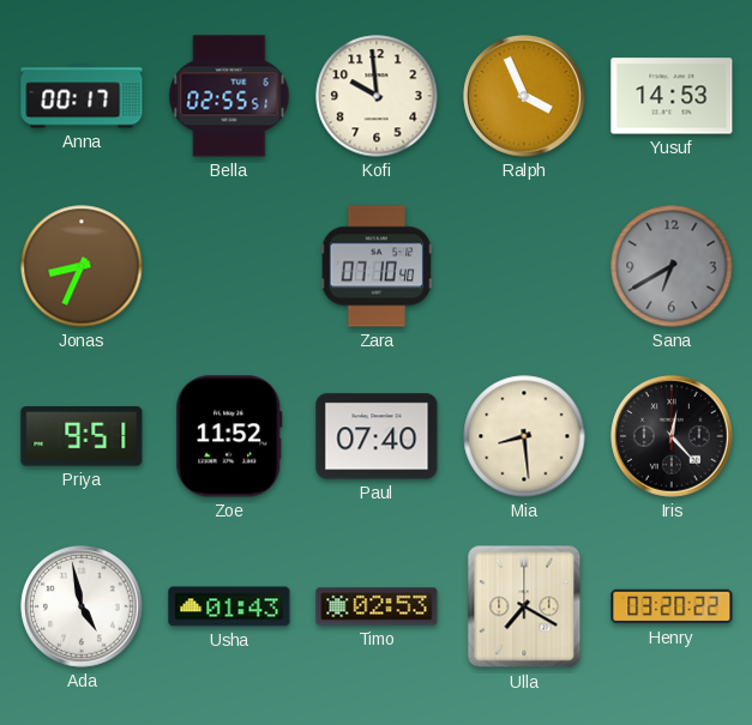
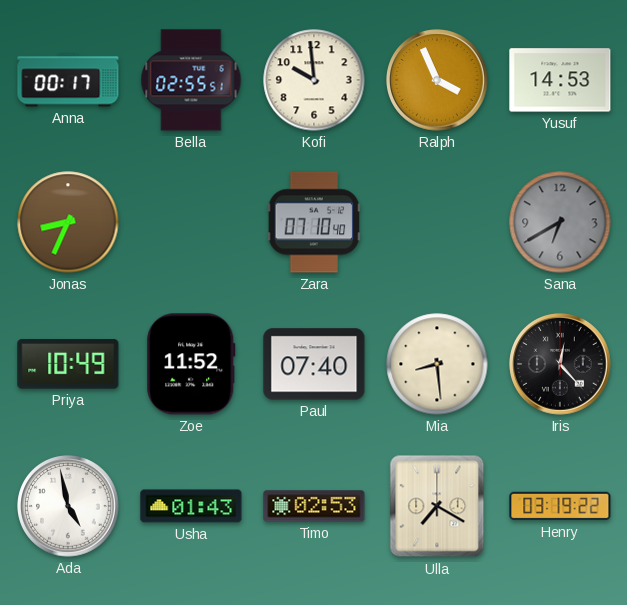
Priya: 9:51 -> 10:49 (68, 364)
Henry: 03:20 -> 03:19 (560, 506)
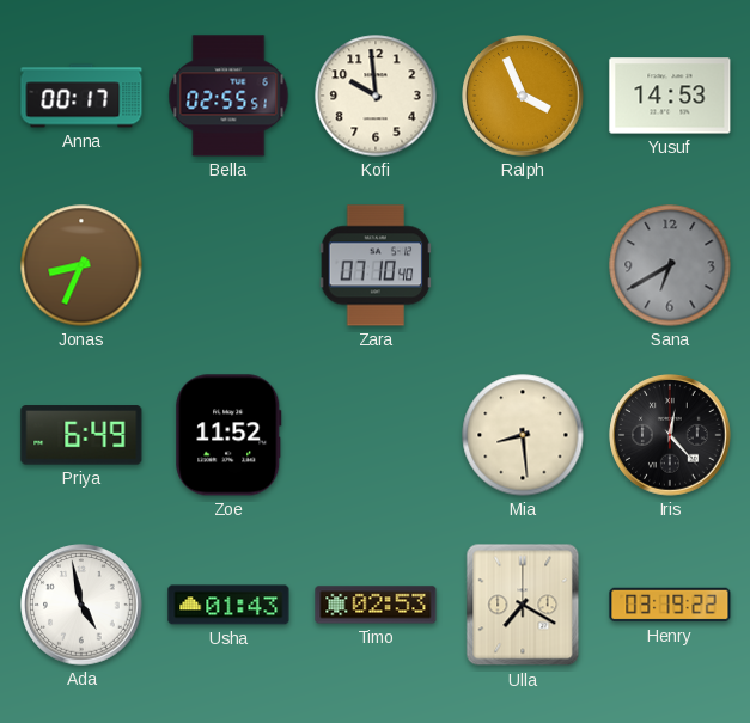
Priya: 10:49 -> 6:49 (81, 435)
Paul: 07:40 -> none (314, 364)
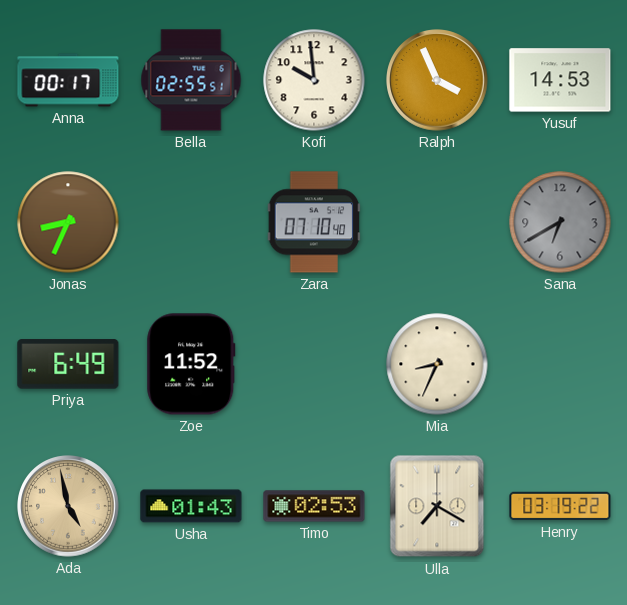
Mia: 8:29 -> 8:34 (437, 364)
Iris: 12:23 -> none (670, 435)
Ada dial: white -> champagne (68, 506)
